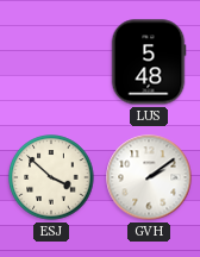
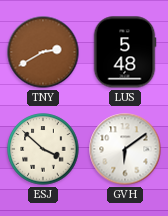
TNY: none -> 2:40 (43, 52)
GVH: 2:09 -> 6:09 (125, 149)
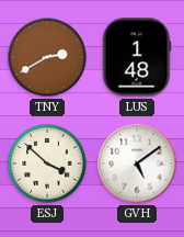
LUS: 5:48 -> 1:48 (137, 57)
GVH: 6:09 -> 5:09 (137, 163)
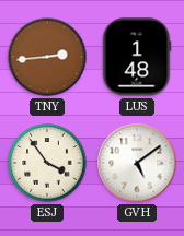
TNY: 2:40 -> 2:44 (47, 57)
ESJ: 3:52 -> 3:54 (47, 163)
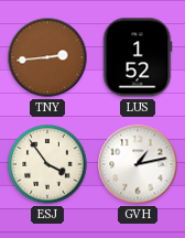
LUS: 1:48 -> 1:52 (138, 57)
GVH: 5:09 -> 1:13 (138, 164)
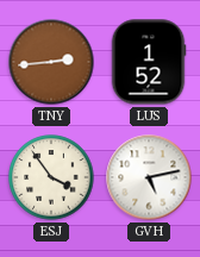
GVH: 1:13 -> 5:13 (149, 177)
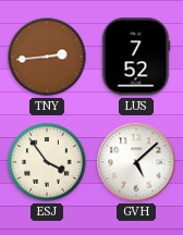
LUS: 1:52 -> 7:52 (136, 57)
GVH: 5:13 -> 5:08 (136, 162)
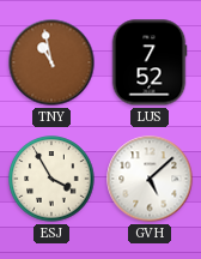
TNY: 2:44 -> 10:58 (51, 62)
ESJ: 3:54 -> 3:55 (51, 179)
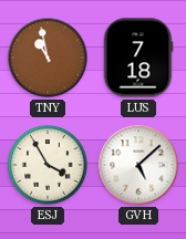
LUS: 7:52 -> 7:18 (138, 58)
